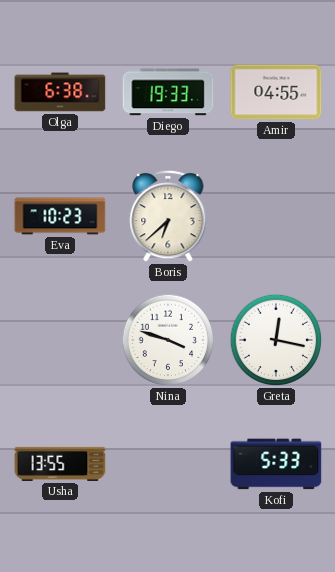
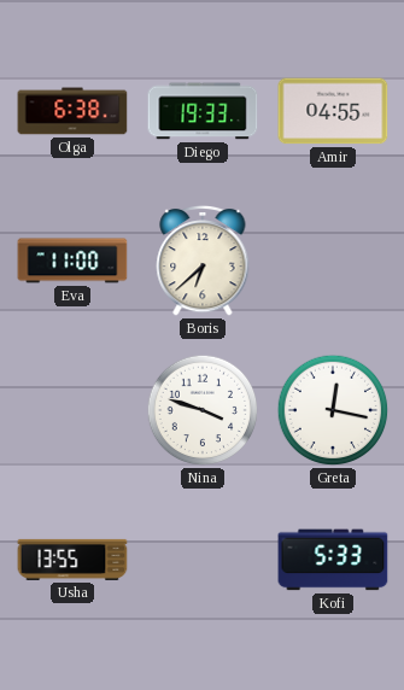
Eva: 10:23 -> 11:00 (72, 261)
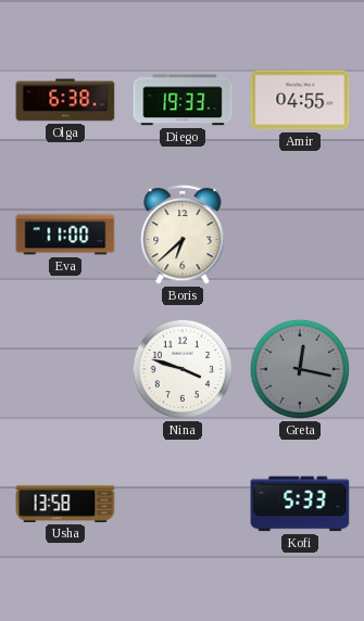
Greta dial: white -> grey (300, 369)
Usha: 13:55 -> 13:58 (65, 504)
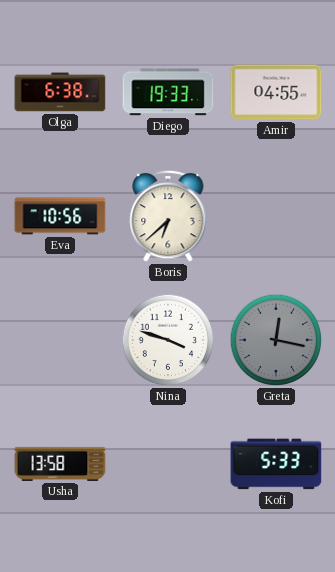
Eva: 11:00 -> 10:56 (60, 216)
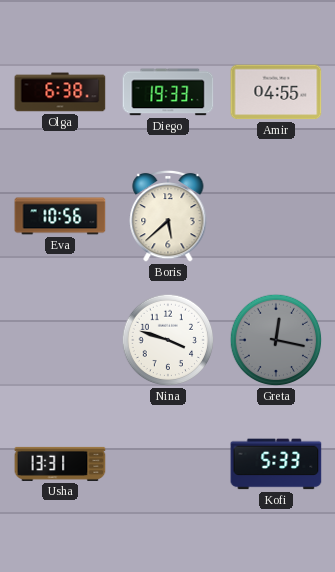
Boris: 6:38 -> 5:38 (168, 216)
Usha: 13:58 -> 13:31 (60, 464)
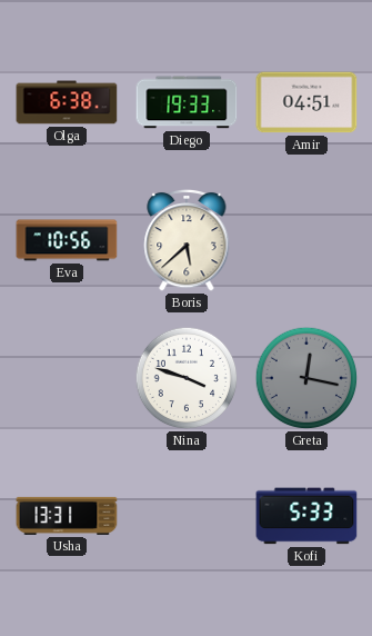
Amir: 04:55 -> 04:51 (306, 102)
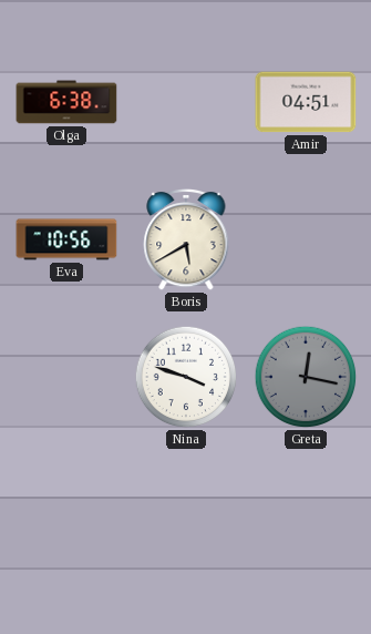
Diego: 19:33 -> none (187, 102)
Boris: 5:38 -> 5:40 (186, 239)
Usha: 13:31 -> none (67, 516)
Kofi: 5:33 -> none (306, 516)
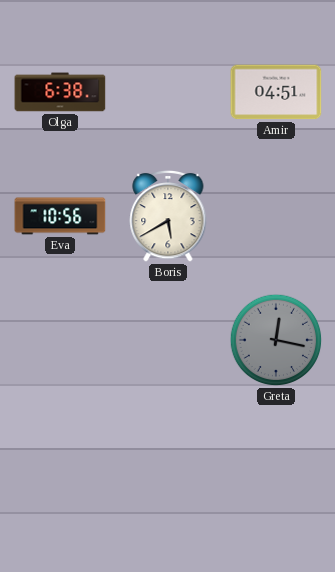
Nina: 3:48 -> none (186, 377)
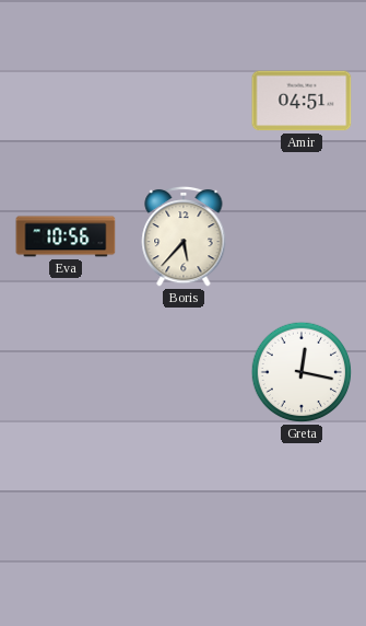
Olga: 6:38 -> none (60, 92)
Boris: 5:40 -> 5:37 (184, 236)
Greta dial: grey -> white (302, 372)
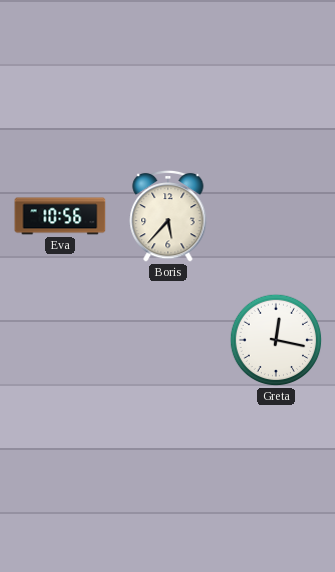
Amir: 04:51 -> none (302, 101)
